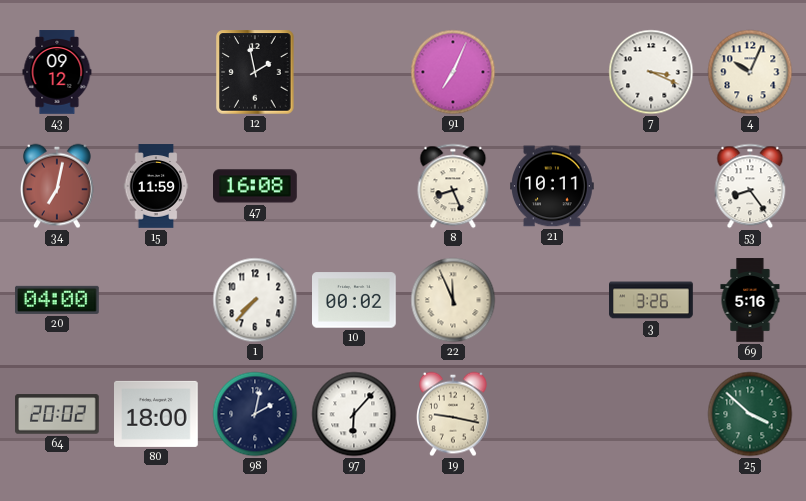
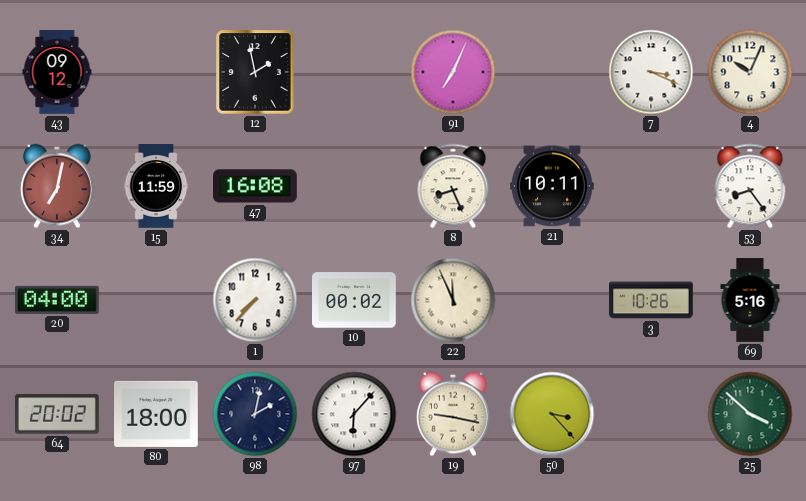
3: 3:26 -> 10:26 (651, 300)
50: none -> 3:23 (552, 414)
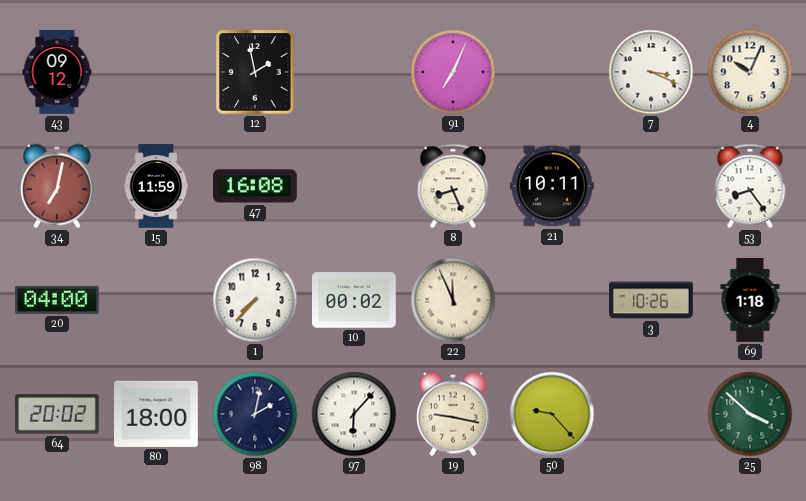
69: 5:16 -> 1:18 (750, 300)
50: 3:23 -> 9:23 (552, 414)
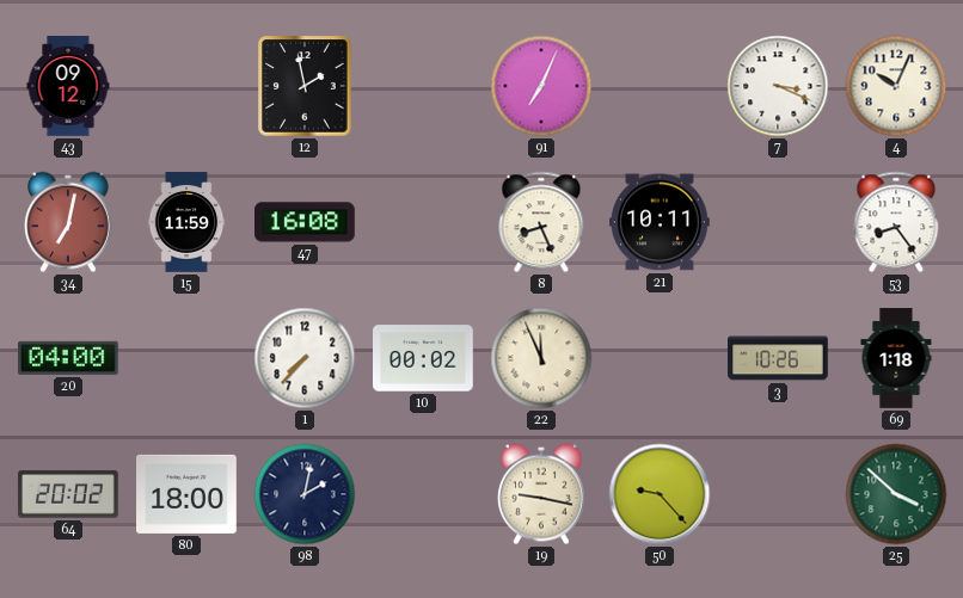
97: 6:07 -> none (354, 414)
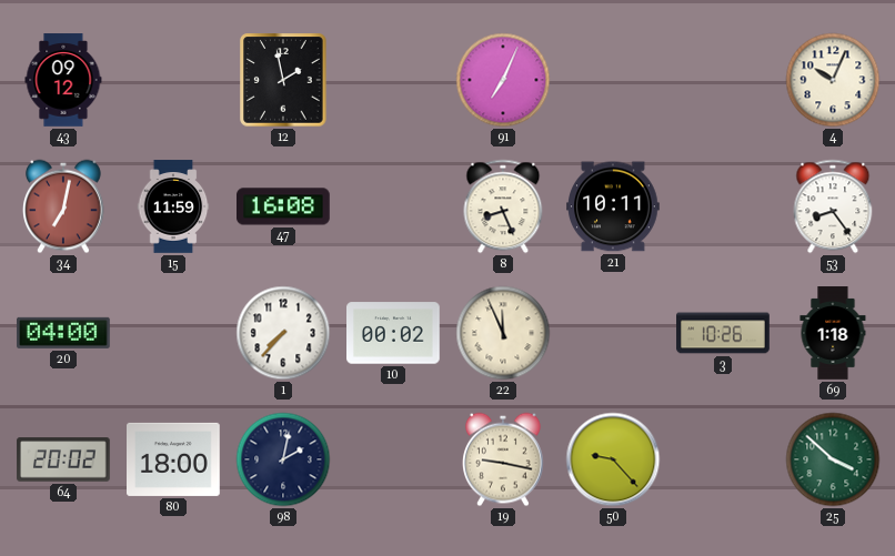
7: 3:19 -> none (778, 86)
